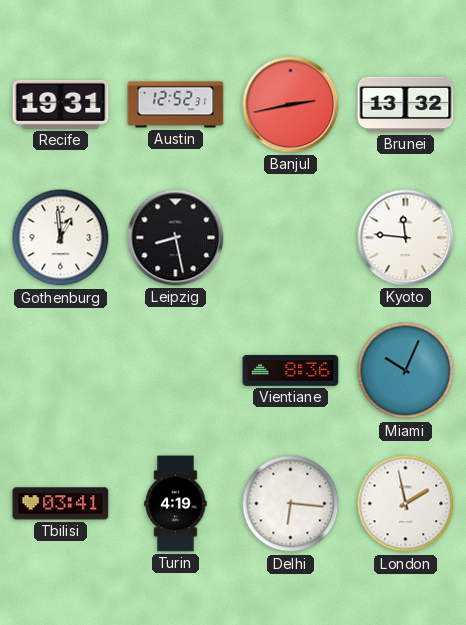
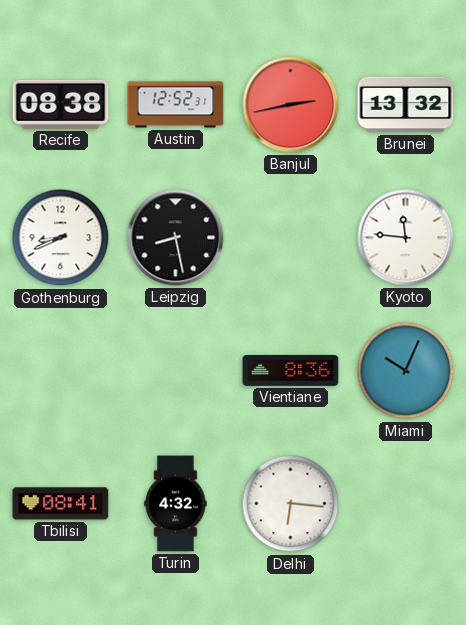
Recife: 19:31 -> 08:38 (61, 104)
Gothenburg: 12:59 -> 8:41 (61, 238)
Tbilisi: 03:41 -> 08:41 (61, 504)
Turin: 4:19 -> 4:32 (176, 504)
London: 1:58 -> none (406, 504)
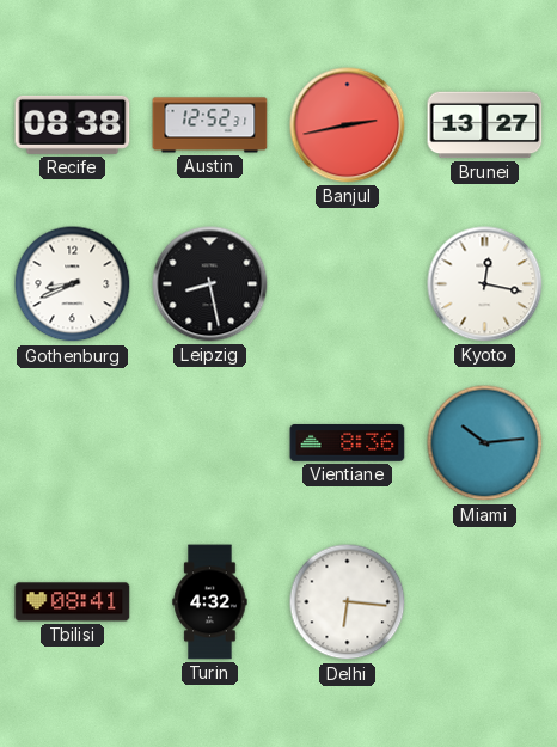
Brunei: 13:32 -> 13:27 (485, 125)
Kyoto: 11:46 -> 12:17 (485, 284)
Miami: 10:04 -> 10:14 (485, 443)
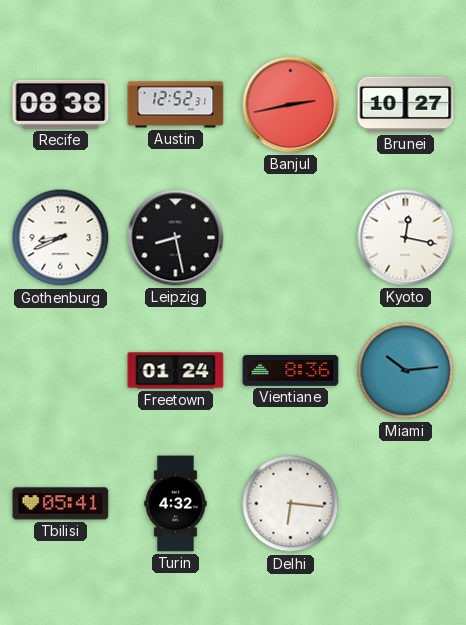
Brunei: 13:27 -> 10:27 (406, 105)
Freetown: none -> 01:24 (176, 371)
Tbilisi: 08:41 -> 05:41 (61, 504)
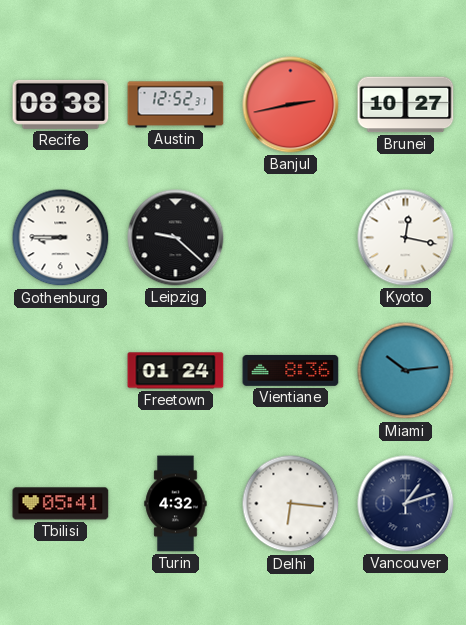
Gothenburg: 8:41 -> 8:45 (61, 238)
Leipzig: 8:28 -> 9:22 (176, 238)
Vancouver: none -> 1:12 (406, 504)
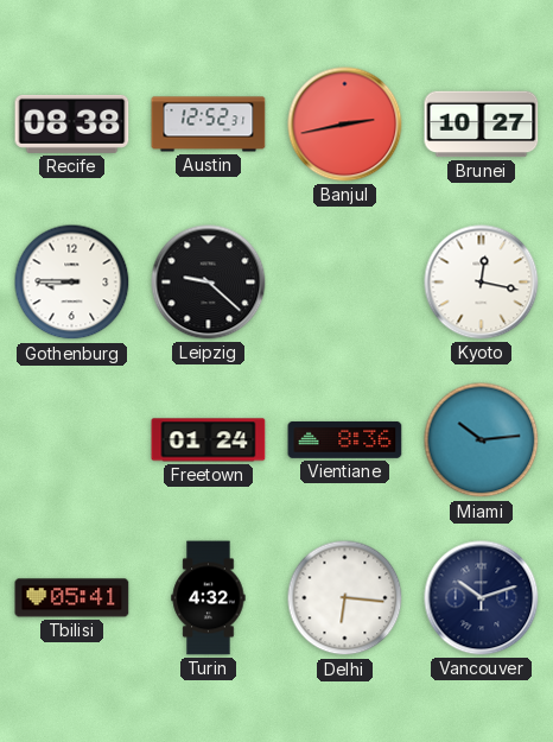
Vancouver: 1:12 -> 10:12 (482, 598)
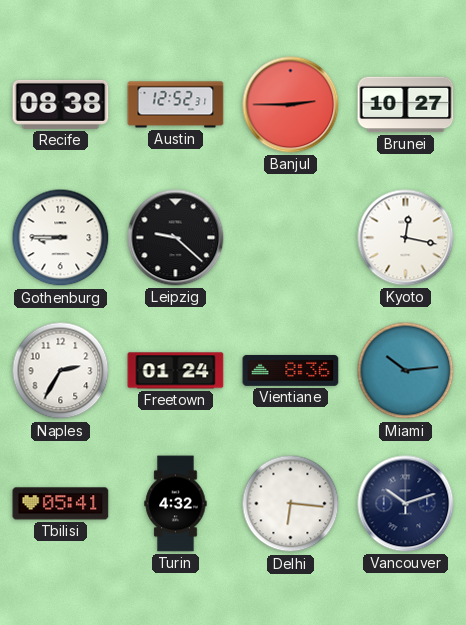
Banjul: 2:43 -> 2:45 (291, 105)
Naples: none -> 2:35 (61, 371)
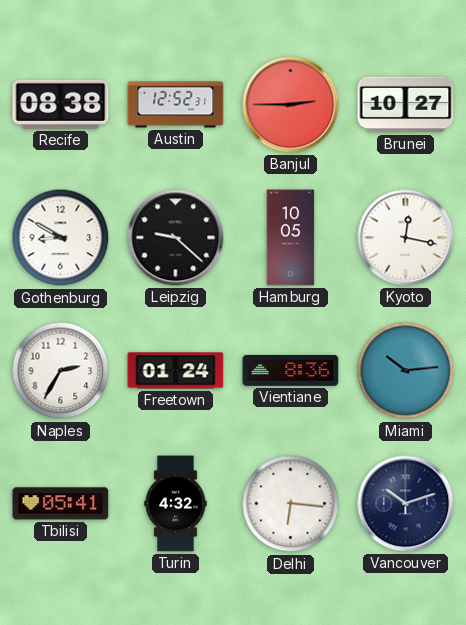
Gothenburg: 8:45 -> 8:50 (61, 238)
Hamburg: none -> 10:05 (291, 238)
